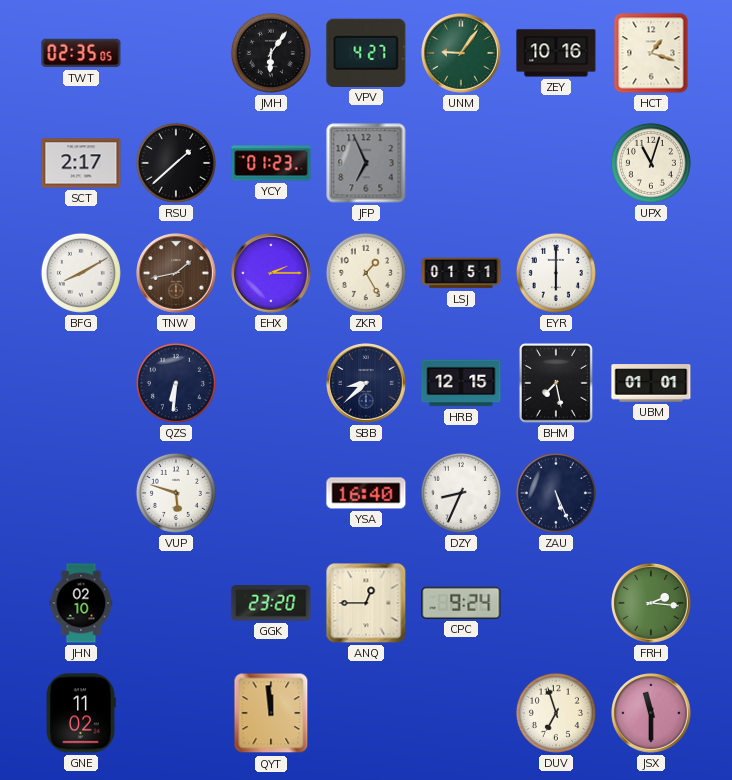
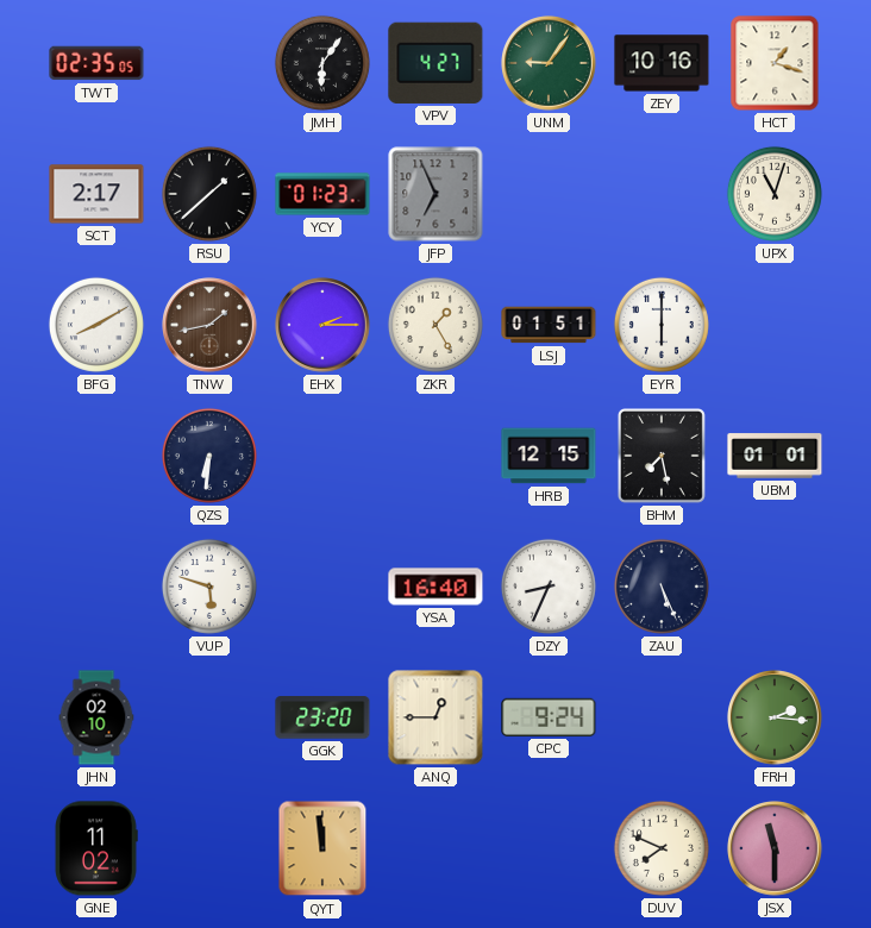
SBB: 8:38 -> none (366, 383)
DUV: 6:57 -> 7:49 (662, 848)
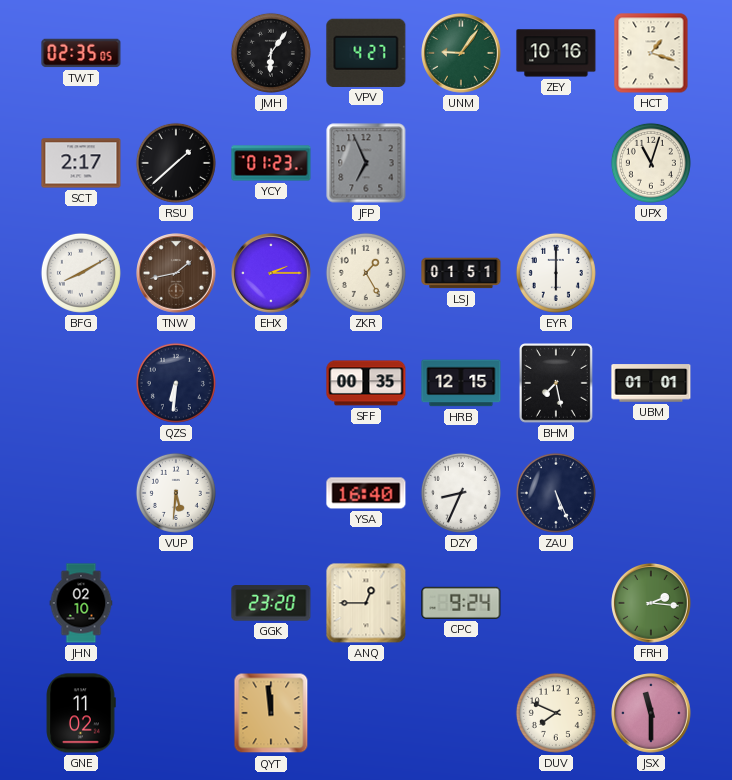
SFF: none -> 00:35 (366, 383)
VUP: 5:48 -> 5:31 (176, 493)
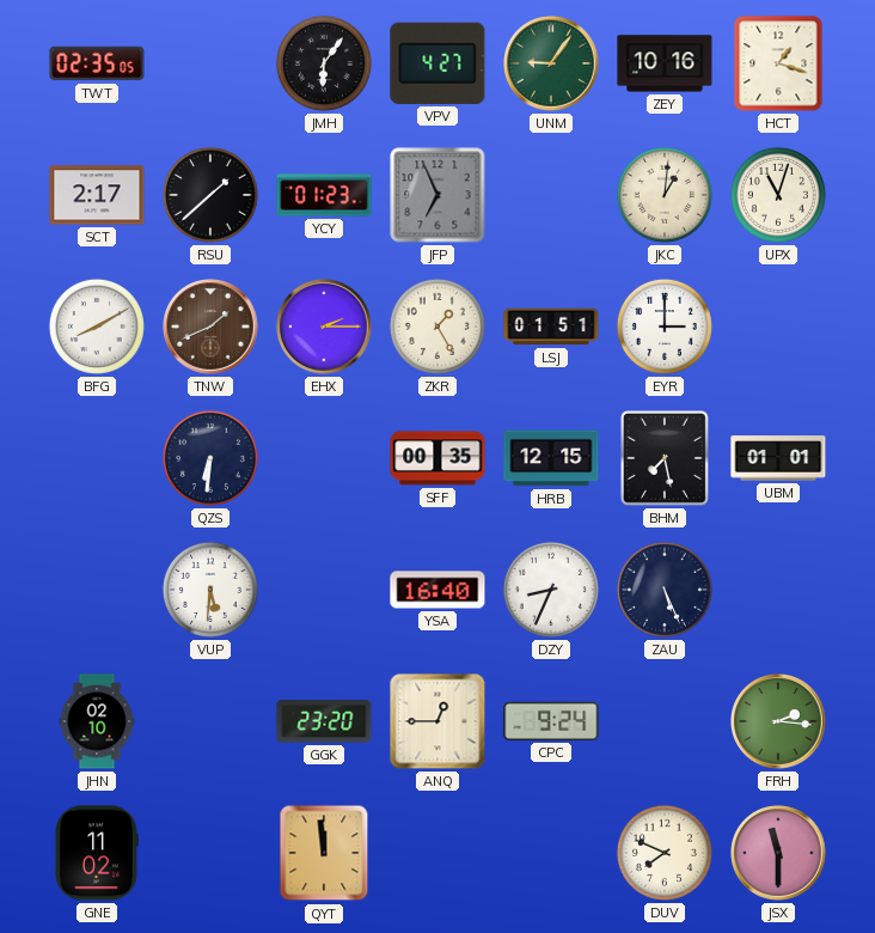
JKC: none -> 1:01 (665, 195)
TNW: 1:43 -> 1:41 (210, 327)
EYR: 6:00 -> 3:00 (665, 327)
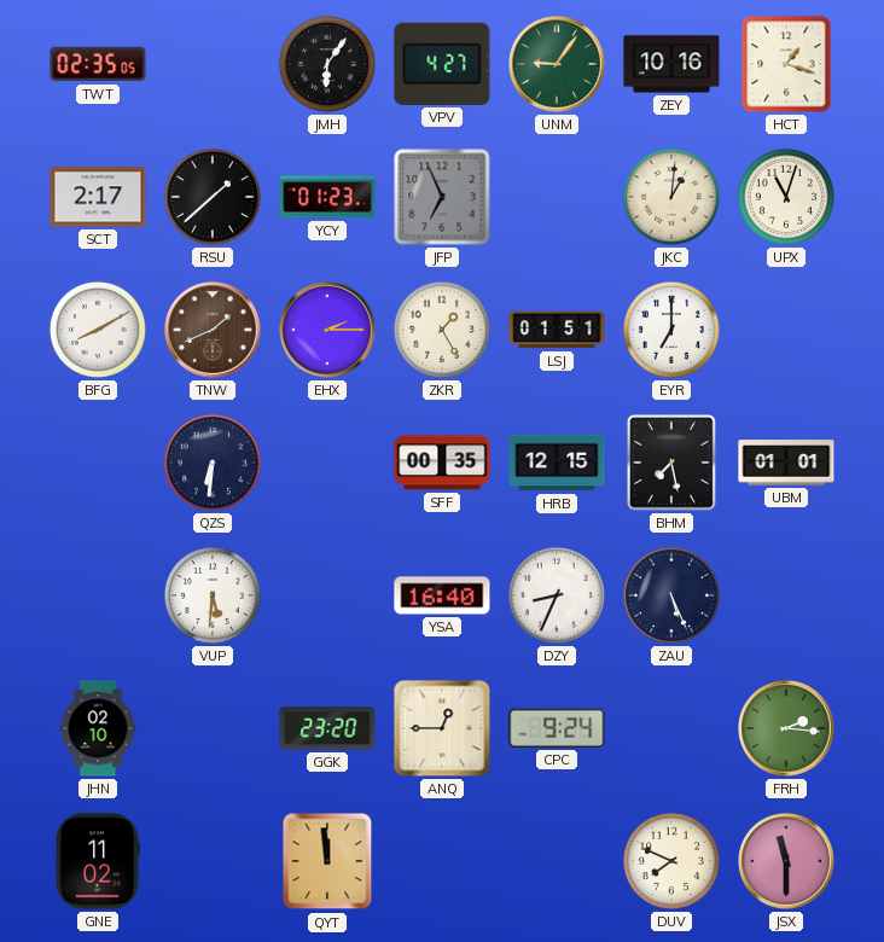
EYR: 3:00 -> 7:00 (671, 330)
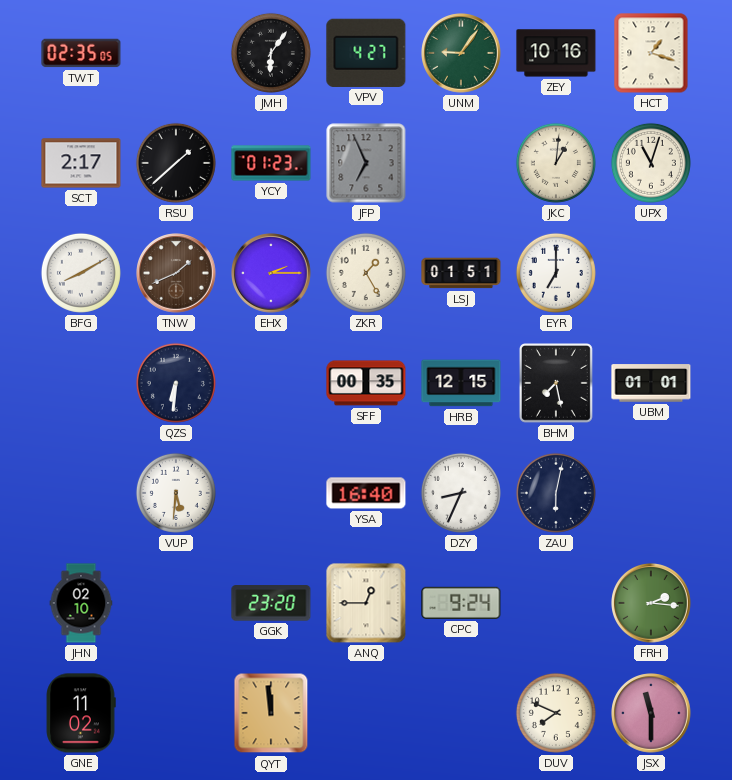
ZAU: 5:26 -> 6:02 (556, 493)
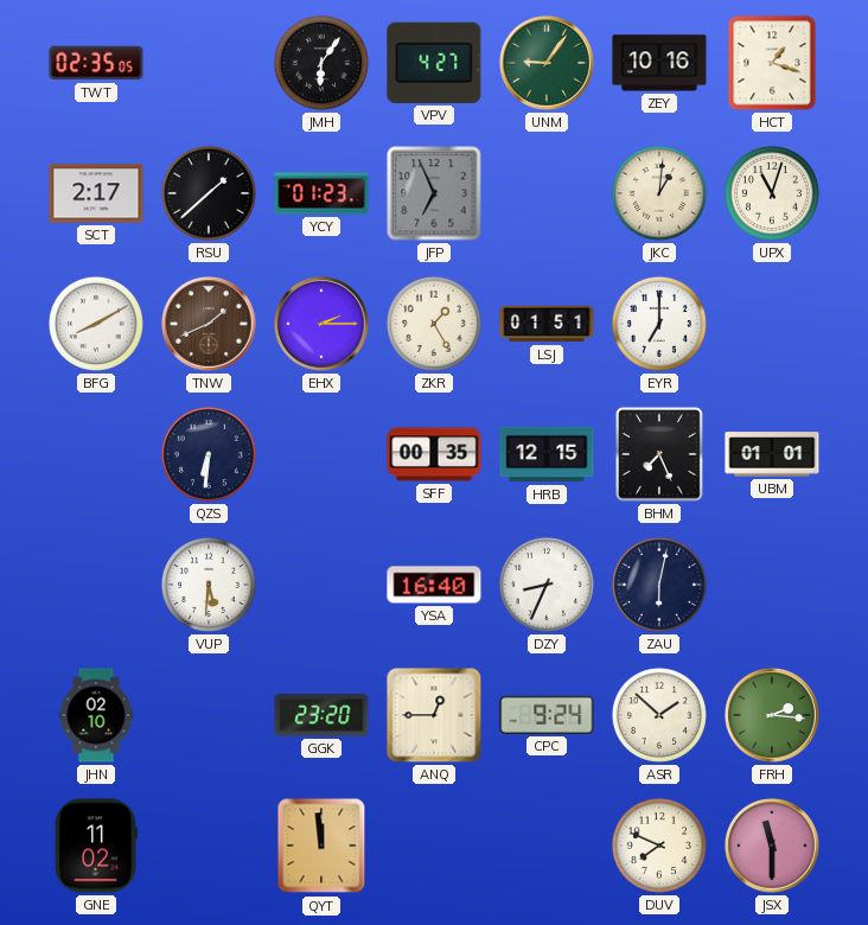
BHM: 7:28 -> 7:26 (659, 455)
ASR: none -> 1:52 (659, 715)
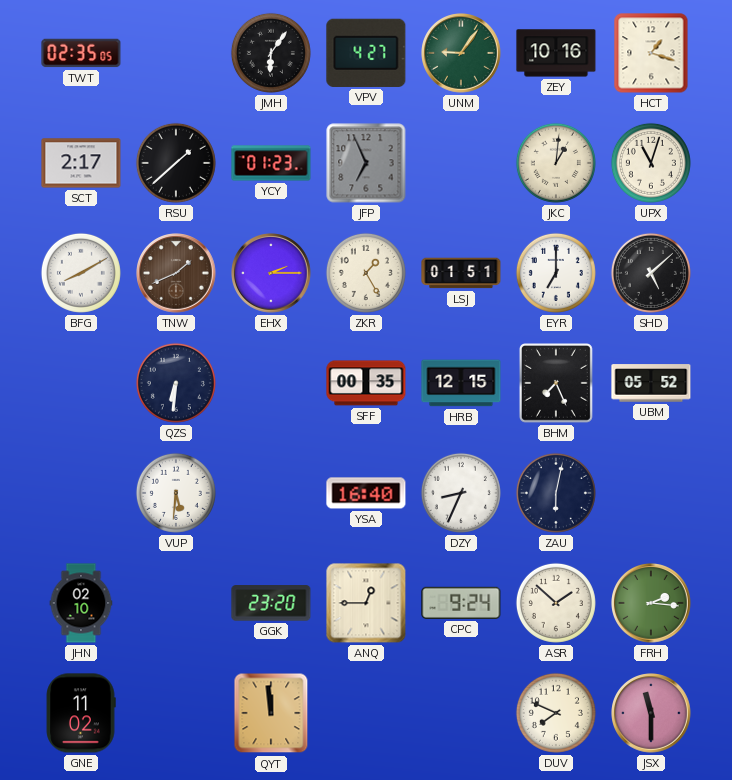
SHD: none -> 5:08 (651, 273)
UBM: 01:01 -> 05:52 (651, 383)
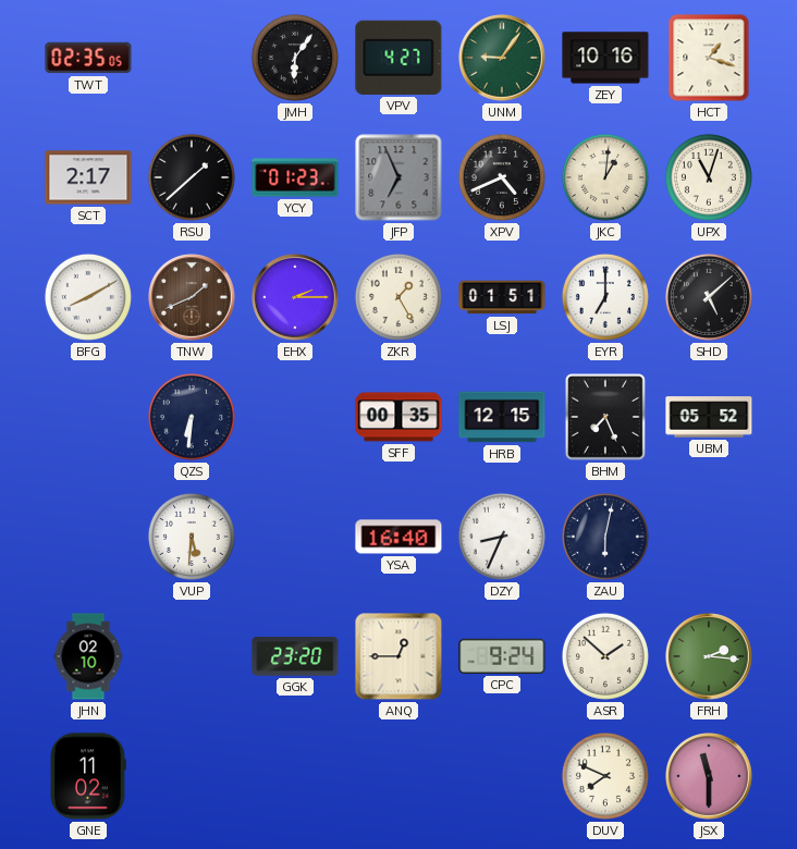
XPV: none -> 4:41 (502, 177)
QYT: 11:59 -> none (271, 713)
